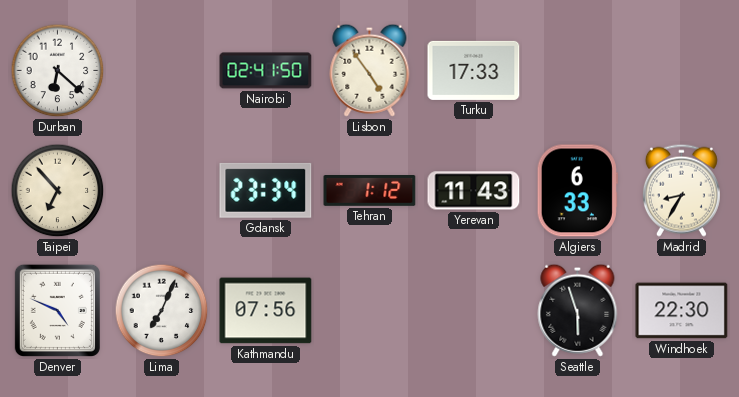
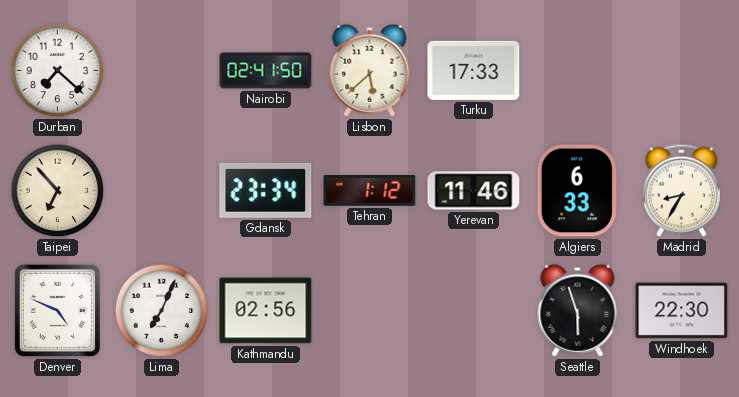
Durban: 6:22 -> 7:22 (58, 71)
Lisbon: 4:54 -> 5:38 (370, 70)
Yerevan: 11:43 -> 11:46 (474, 191)
Kathmandu: 07:56 -> 02:56 (266, 311)
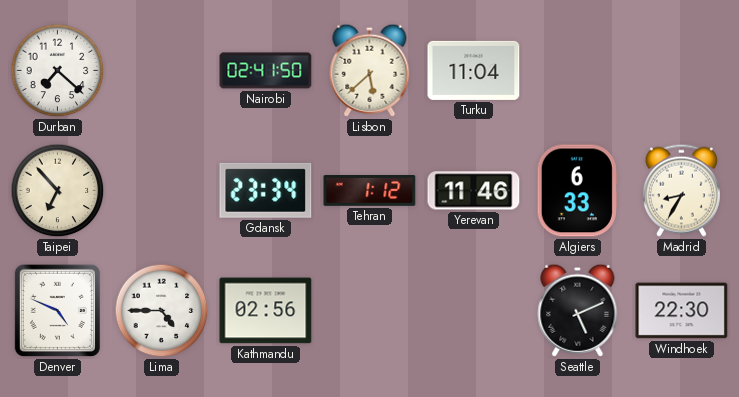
Turku: 17:33 -> 11:04 (474, 70)
Lima: 7:04 -> 4:45 (162, 311)
Seattle: 5:57 -> 5:11 (578, 310)
